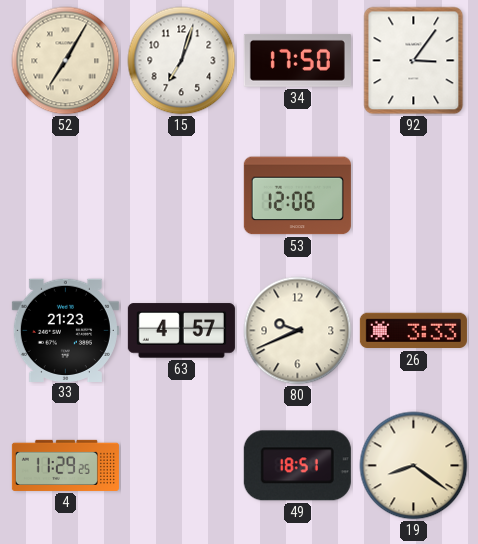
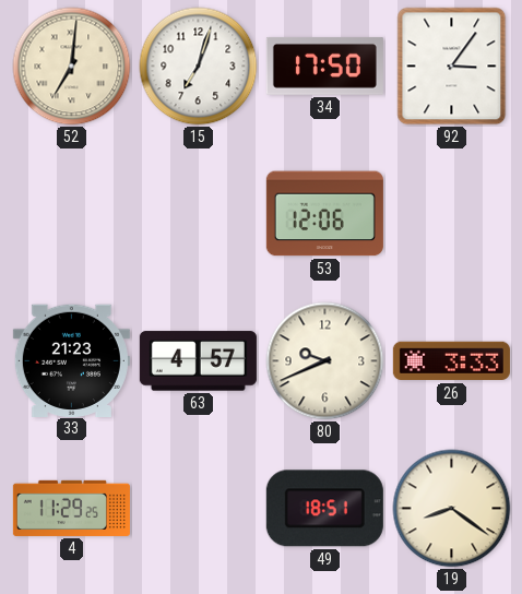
52: 7:05 -> 7:01 (72, 67)
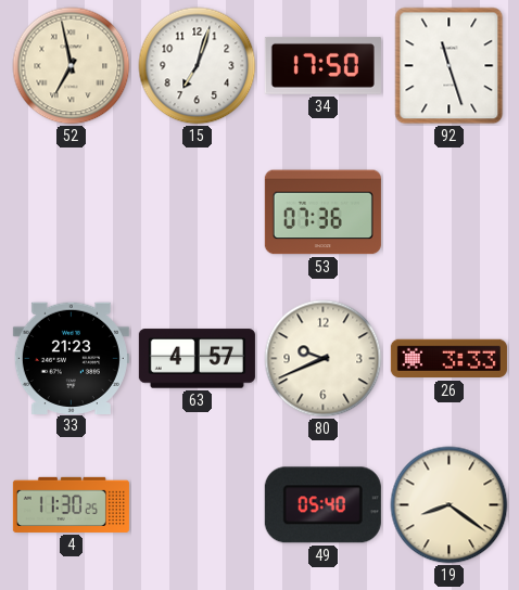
52: 7:01 -> 6:58 (72, 66)
92: 3:06 -> 11:27 (450, 66)
53: 12:06 -> 07:36 (322, 213)
4: 11:29 -> 11:30 (71, 504)
49: 18:51 -> 05:40 (322, 505)
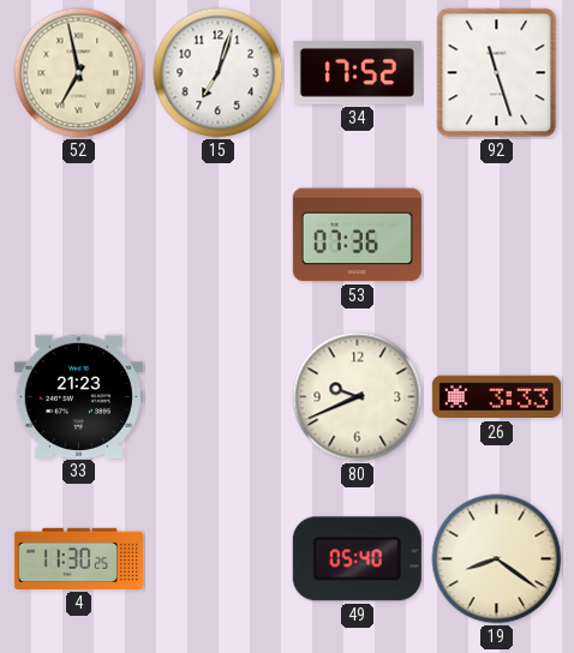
34: 17:50 -> 17:52 (357, 72)
63: 4:57 -> none (197, 359)
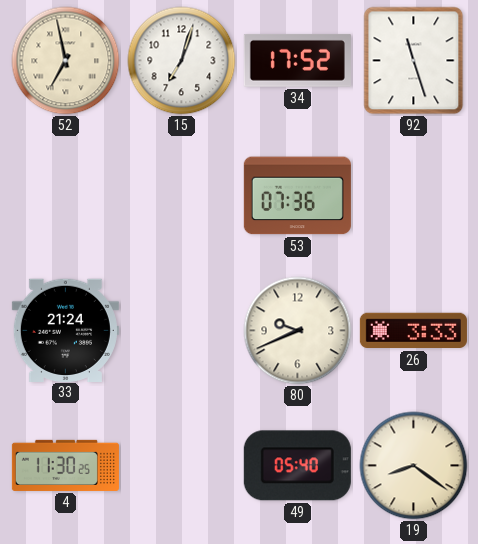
33: 21:23 -> 21:24 (65, 330)
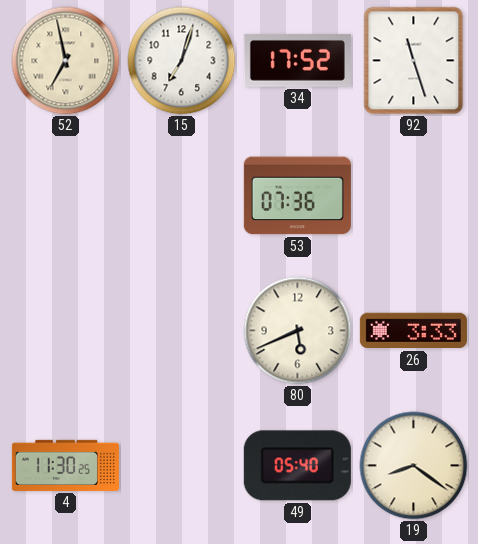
33: 21:24 -> none (65, 330)
80: 9:41 -> 5:41 (298, 331)
